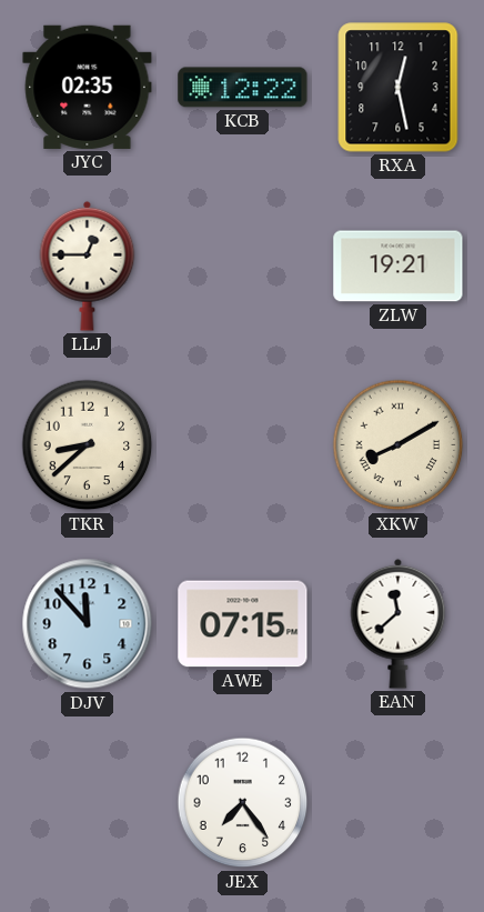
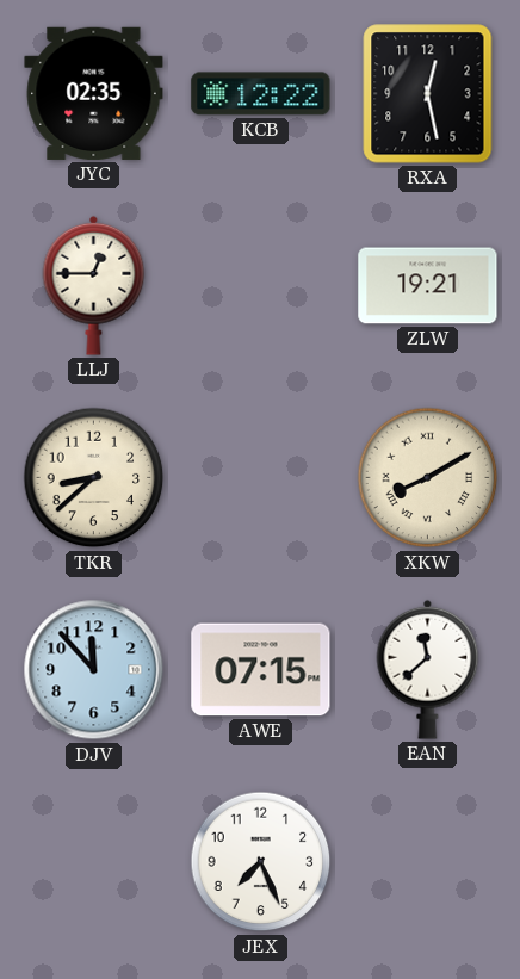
JEX: 7:24 -> 7:26 (261, 862)
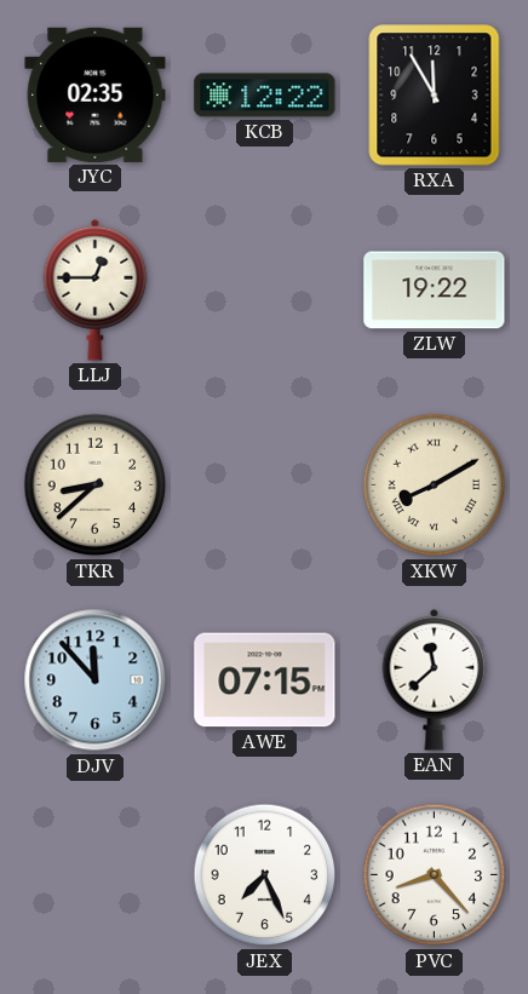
RXA: 12:28 -> 11:55 (435, 96)
ZLW: 19:21 -> 19:22 (435, 291)
PVC: none -> 8:23 (435, 875)
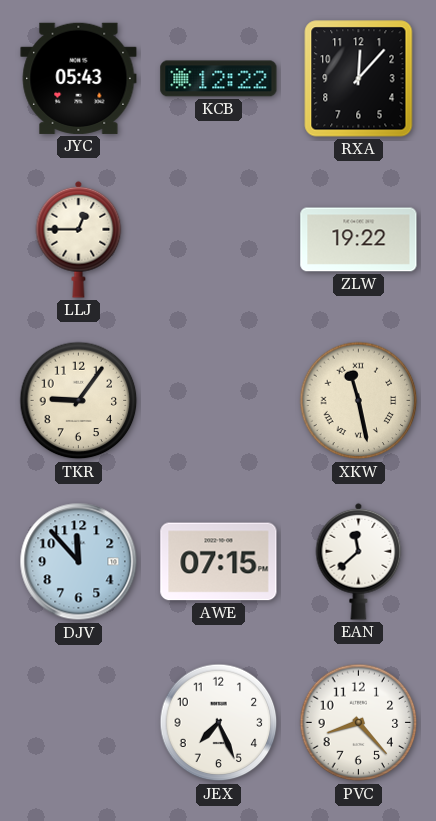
JYC: 02:35 -> 05:43 (79, 78)
RXA: 11:55 -> 12:07 (359, 79)
TKR: 8:38 -> 9:06 (79, 401)
XKW: 8:10 -> 11:28 (359, 401)
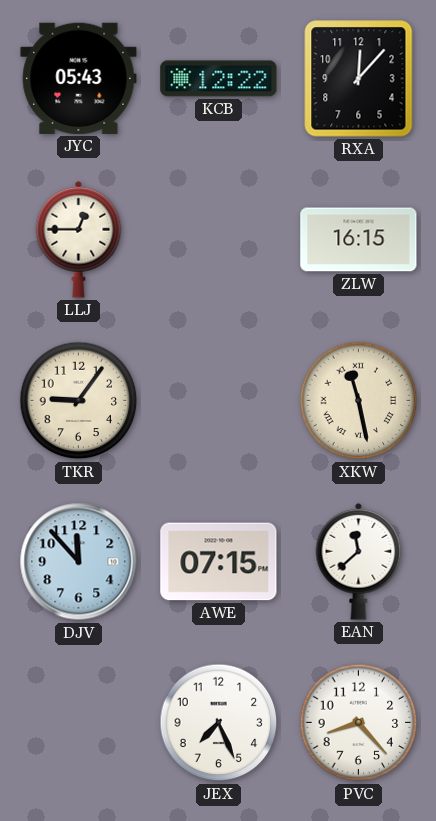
ZLW: 19:22 -> 16:15 (359, 240)
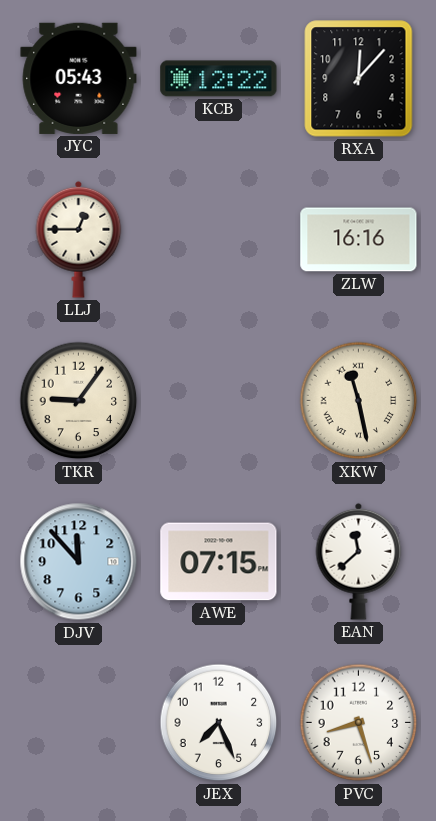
ZLW: 16:15 -> 16:16 (359, 240)
PVC: 8:23 -> 8:27 (359, 723)
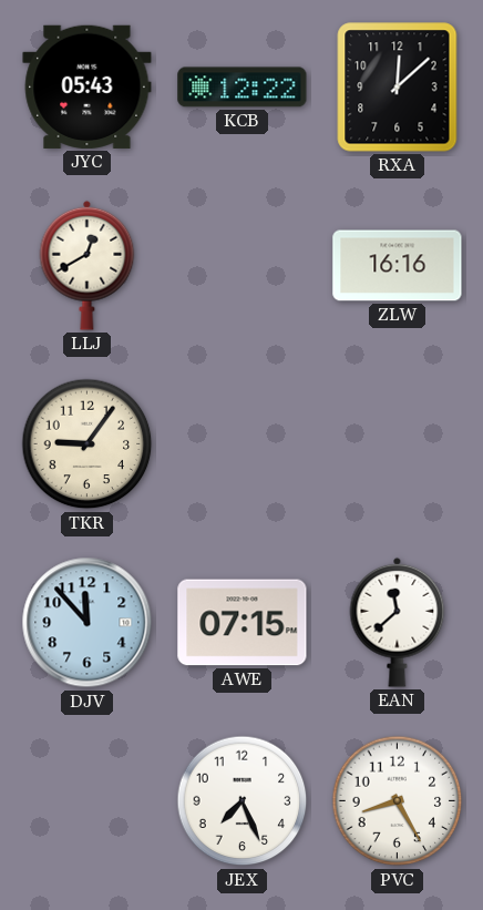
RXA: 12:07 -> 12:08 (398, 88)
LLJ: 12:45 -> 12:40 (88, 265)
XKW: 11:28 -> none (359, 401)
PVC: 8:27 -> 8:25 (398, 801)
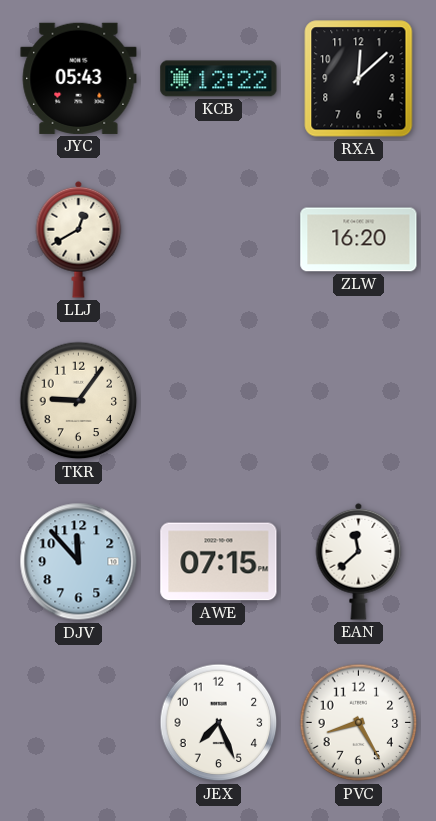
ZLW: 16:16 -> 16:20 (359, 240)
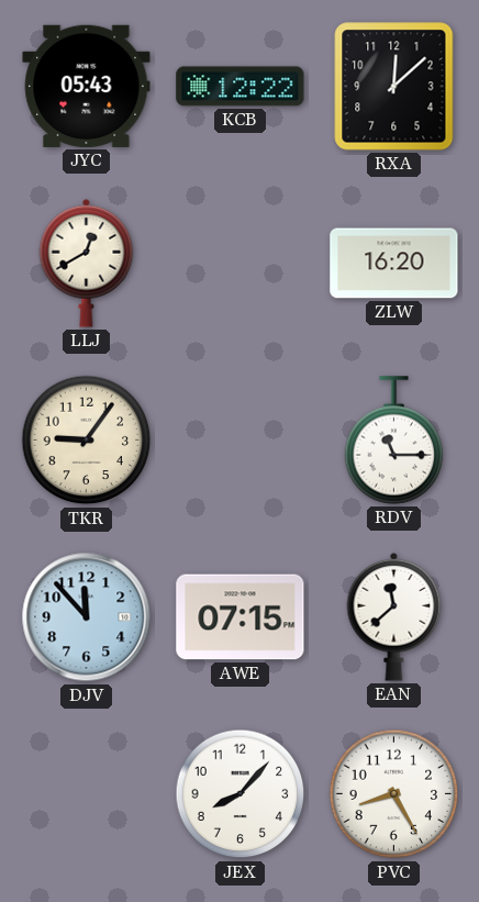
RDV: none -> 11:15 (394, 441)
JEX: 7:26 -> 8:07 (241, 794)
